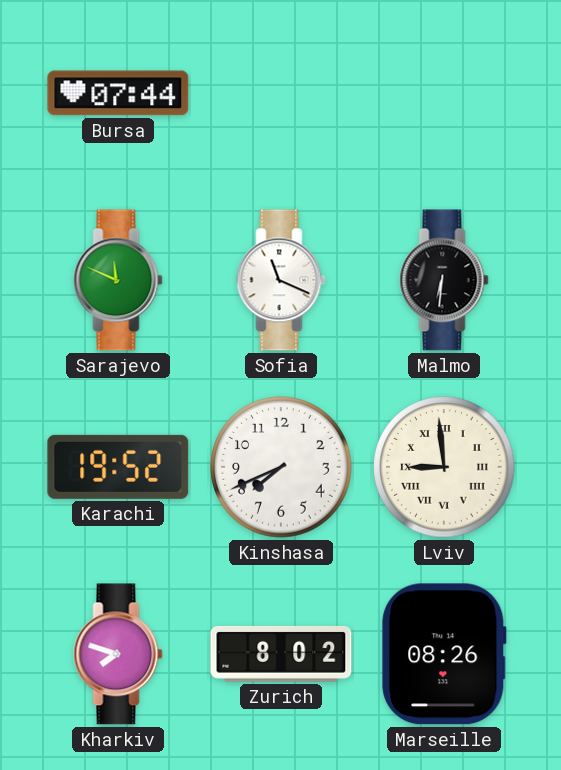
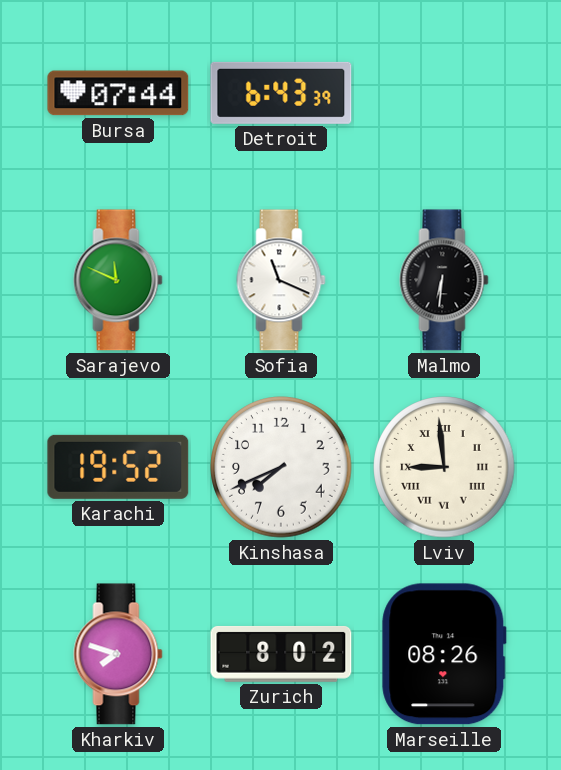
Detroit: none -> 6:43 (281, 93)
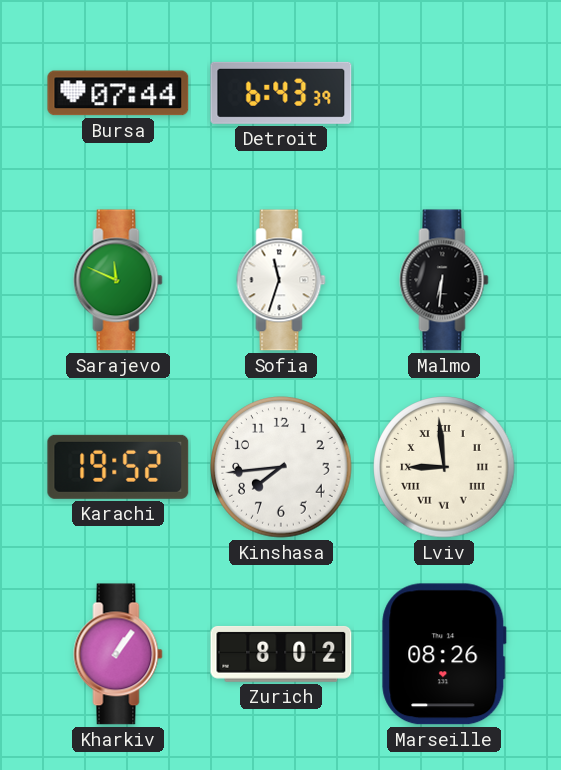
Sofia: 11:19 -> 11:33 (281, 280)
Kinshasa: 7:41 -> 7:44 (281, 467)
Kharkiv: 7:48 -> 1:06 (118, 654)
